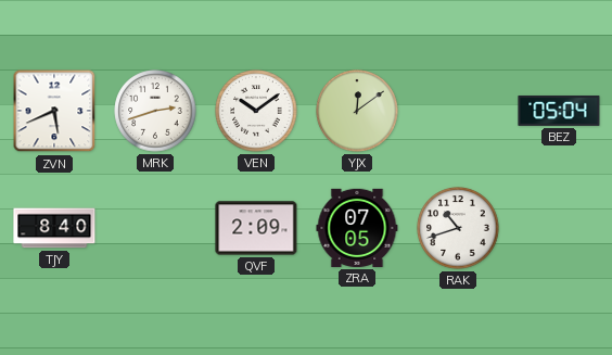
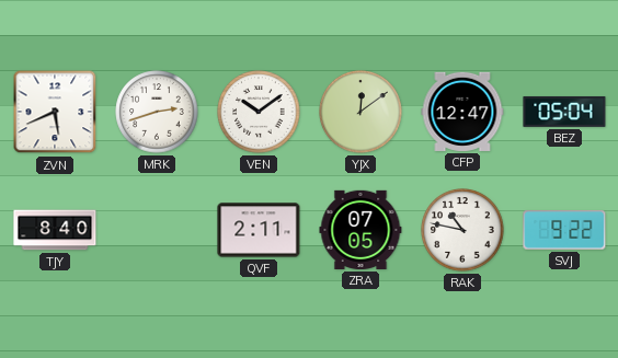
CFP: none -> 12:47 (462, 112)
QVF: 2:09 -> 2:11 (259, 230)
RAK: 10:42 -> 10:47 (462, 230)
SVJ: none -> 9:22 (564, 230)
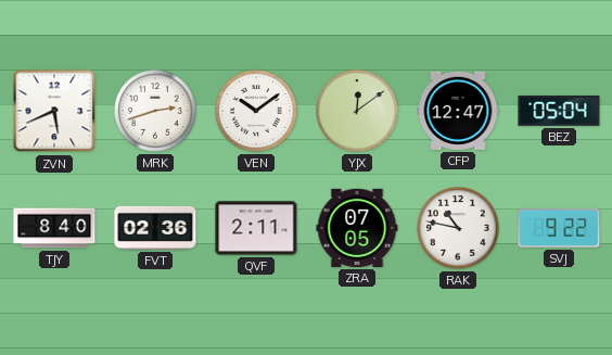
FVT: none -> 02:36 (155, 228)
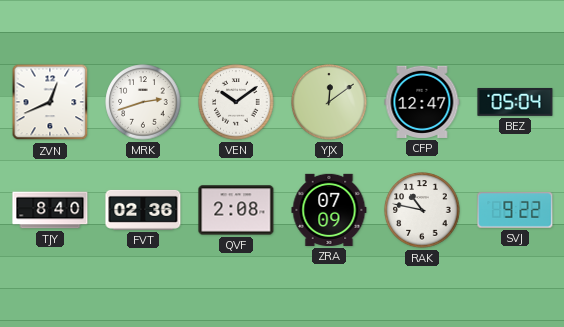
ZVN: 5:41 -> 12:41 (50, 102)
QVF: 2:11 -> 2:08 (236, 210)
ZRA: 07:05 -> 07:09 (329, 210)
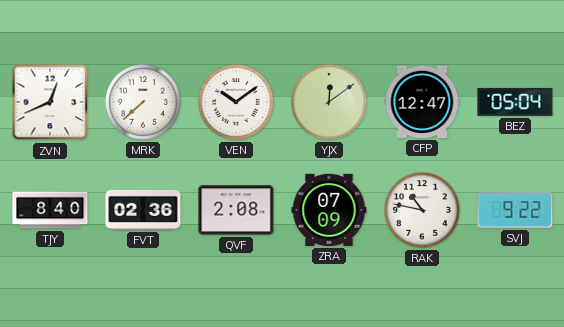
MRK: 2:42 -> 7:38 (143, 102)
